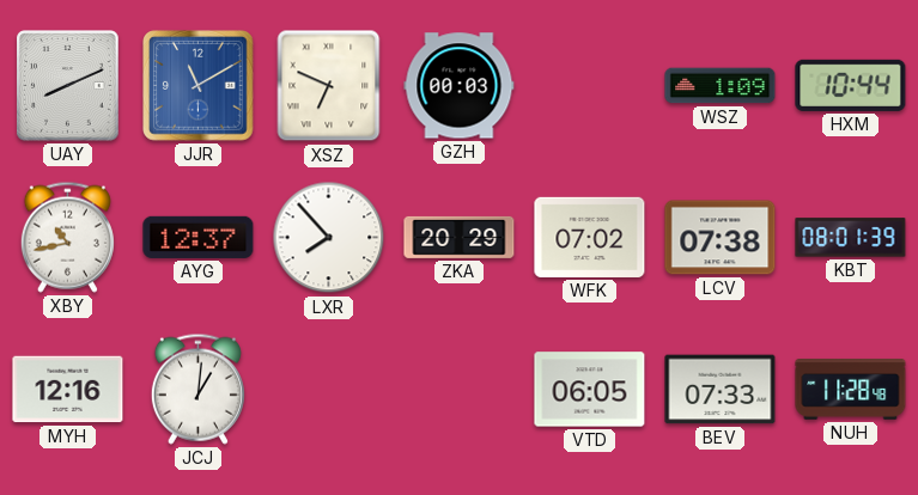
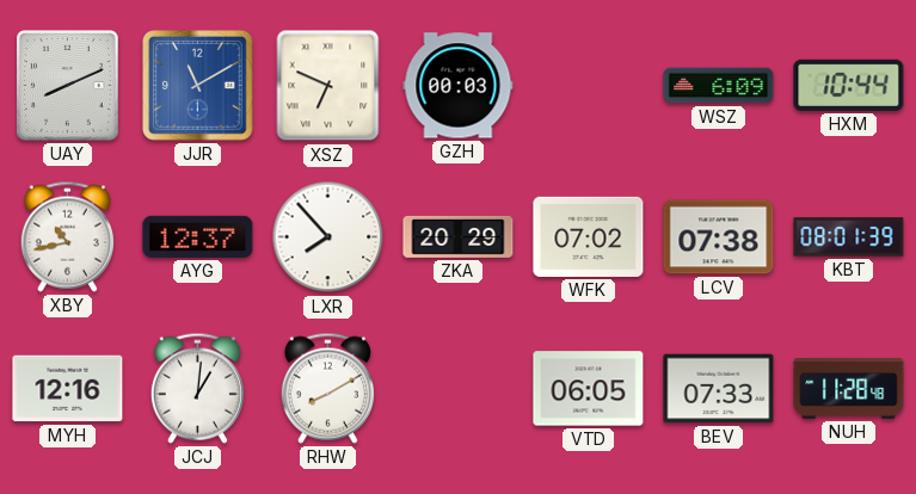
WSZ: 1:09 -> 6:09 (719, 86)
RHW: none -> 8:10 (327, 388)
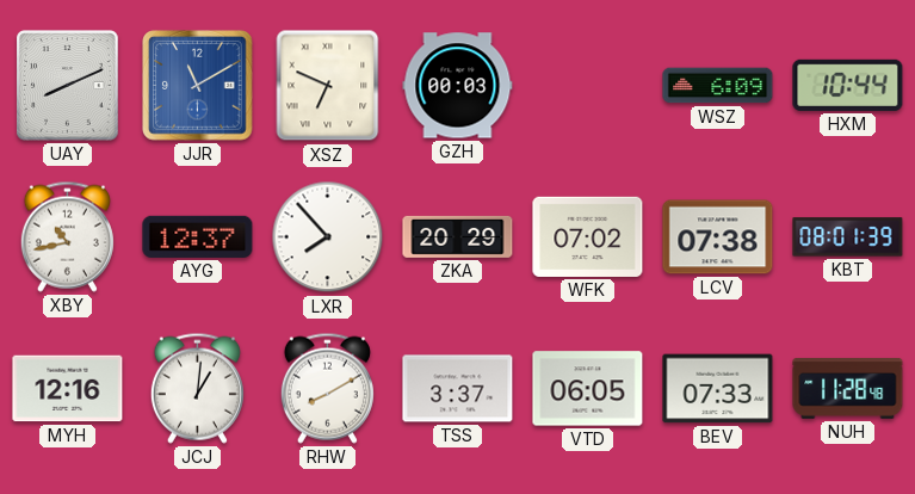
TSS: none -> 3:37 (458, 389)
